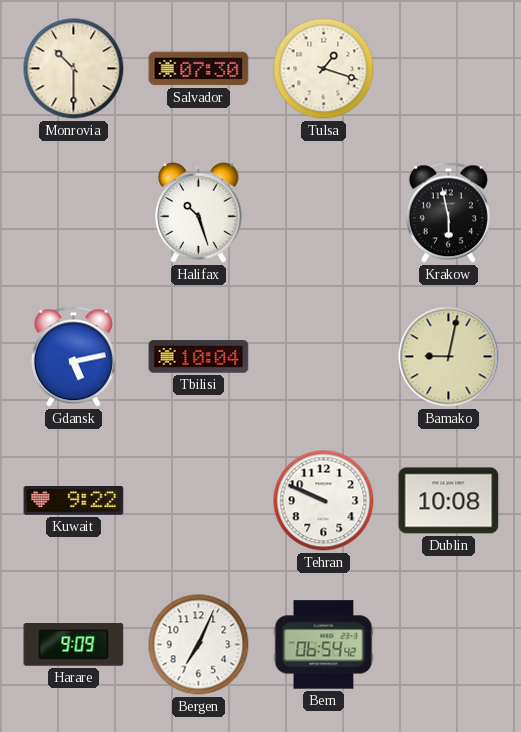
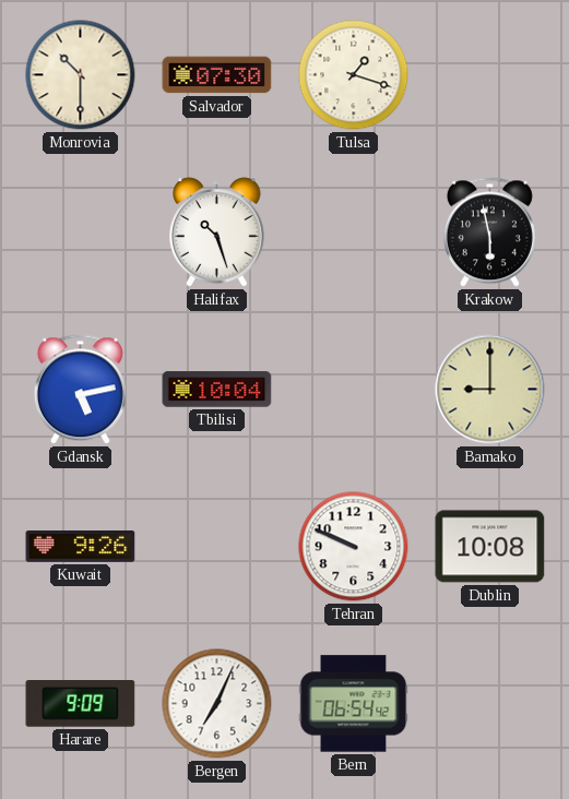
Bamako: 9:02 -> 9:00 (490, 390)
Kuwait: 9:22 -> 9:26 (81, 547)
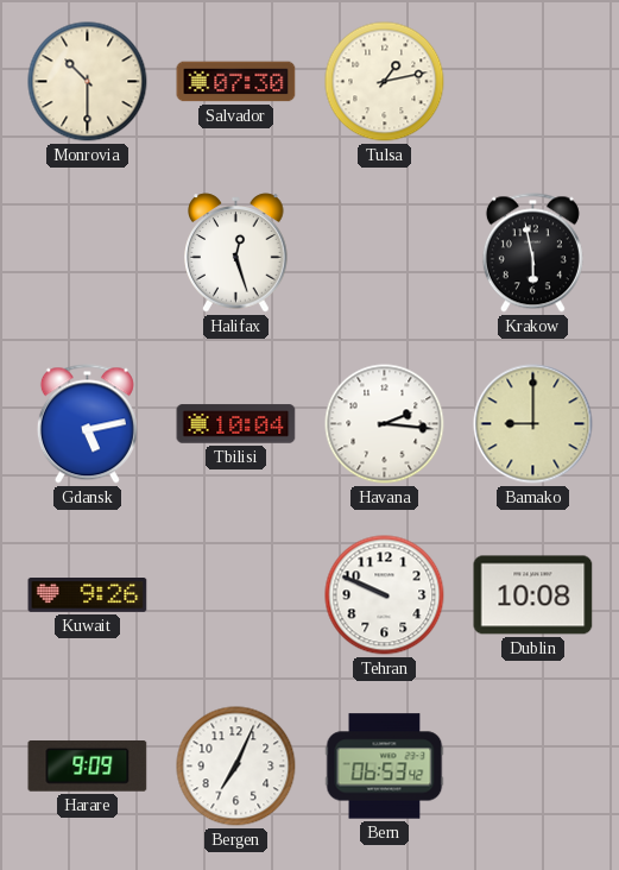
Tulsa: 1:18 -> 1:13 (385, 82)
Halifax: 10:27 -> 12:27 (236, 253)
Havana: none -> 2:16 (385, 424)
Bern: 06:54 -> 06:53 (385, 767)
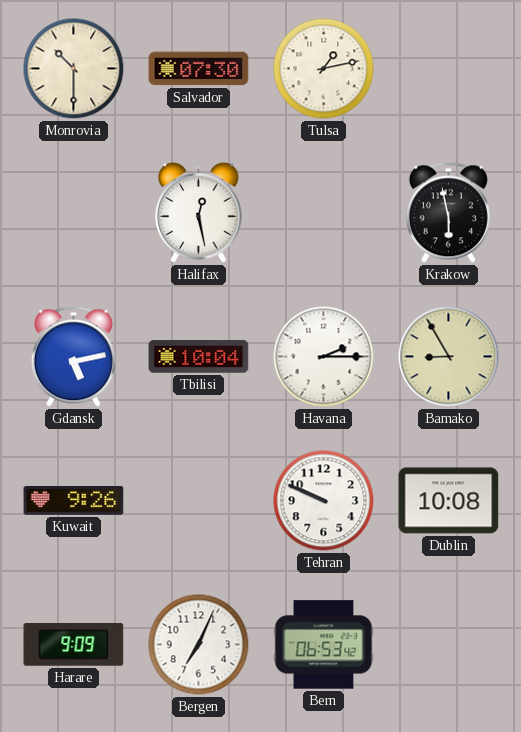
Halifax: 12:27 -> 12:28 (199, 213)
Havana: 2:16 -> 2:15 (324, 357)
Bamako: 9:00 -> 8:55 (449, 357)
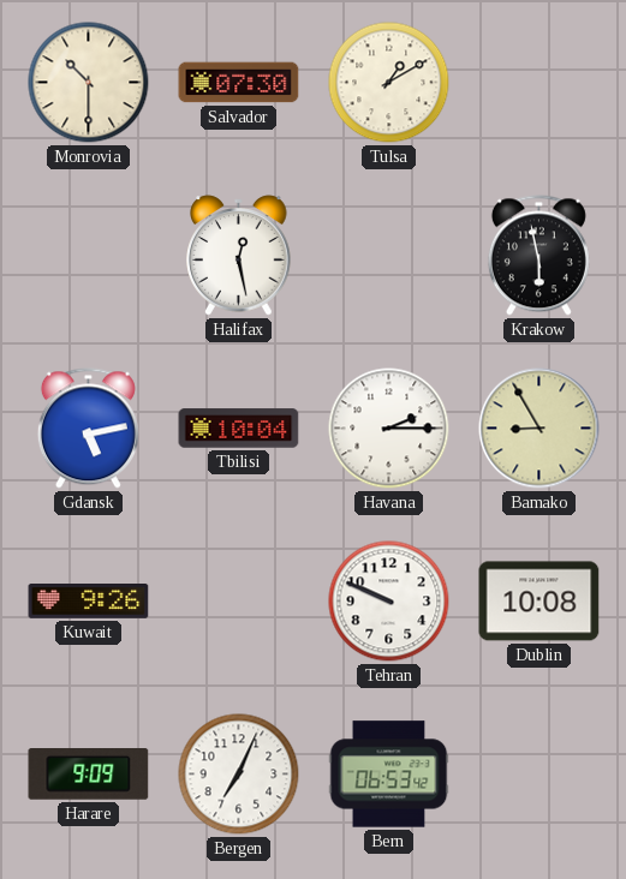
Tulsa: 1:13 -> 1:10 (389, 83)
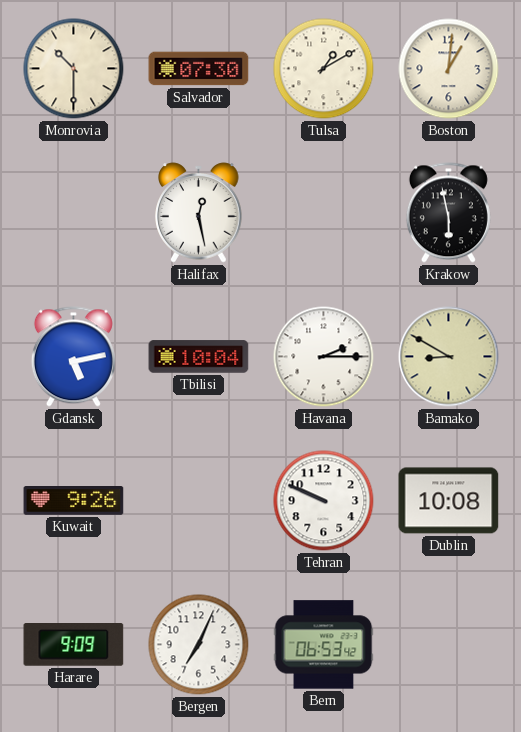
Boston: none -> 1:01 (449, 69)
Bamako: 8:55 -> 8:50 (449, 357)
